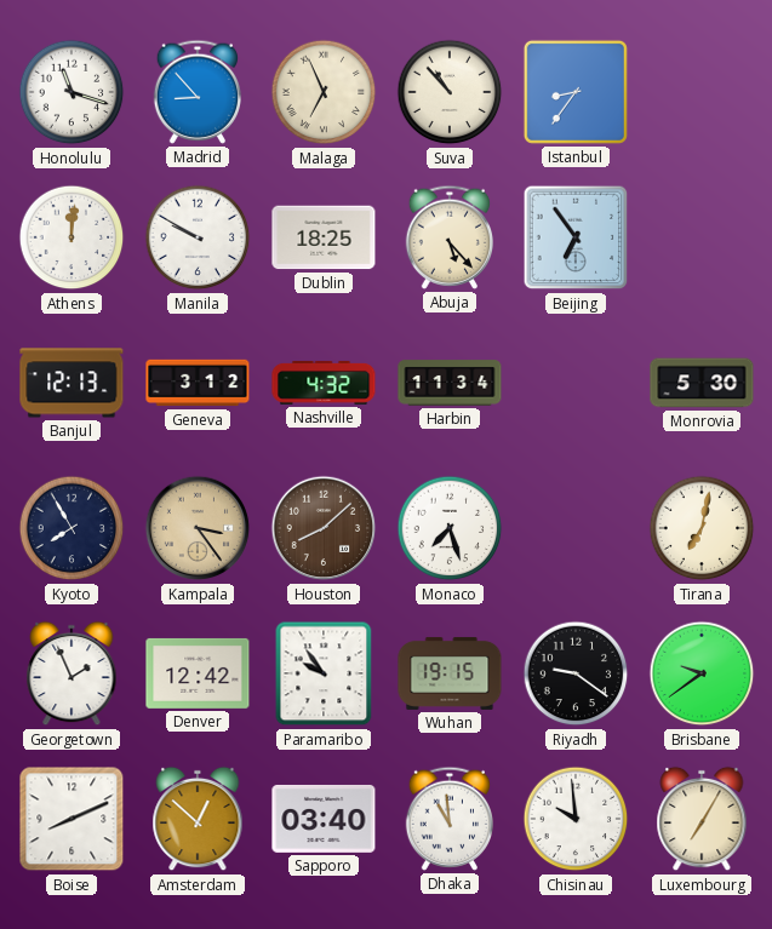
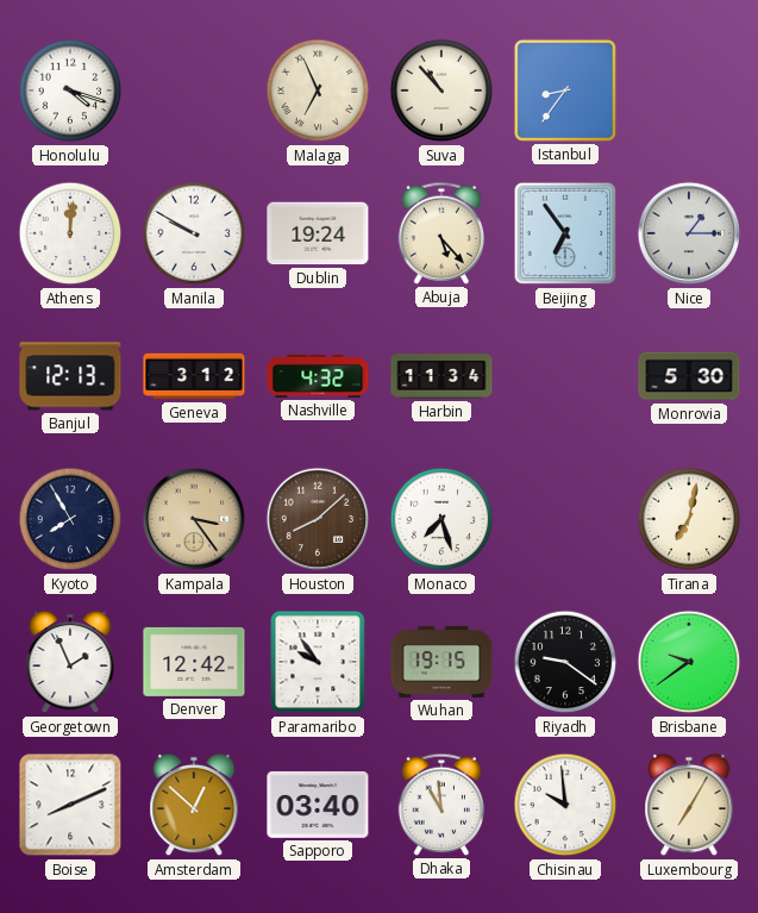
Honolulu: 11:18 -> 4:18 (70, 90)
Madrid: 8:53 -> none (196, 92)
Dublin: 18:25 -> 19:24 (318, 233)
Nice: none -> 1:15 (689, 233)
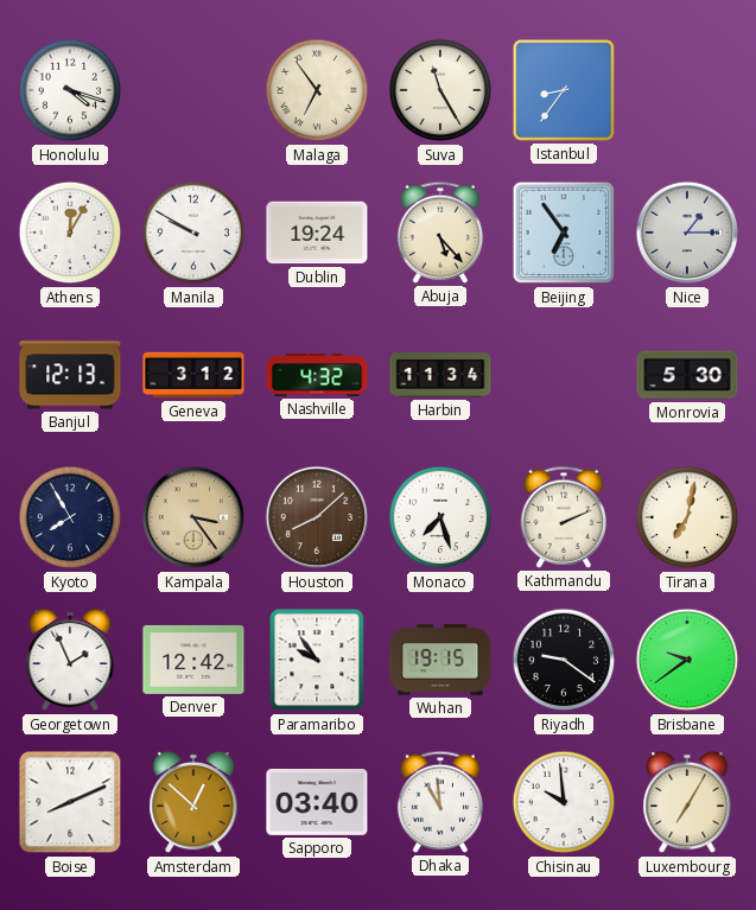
Malaga: 6:56 -> 6:54 (317, 90)
Suva: 10:53 -> 11:25 (440, 90)
Athens: 12:01 -> 12:05 (70, 233)
Kathmandu: none -> 2:11 (563, 517)
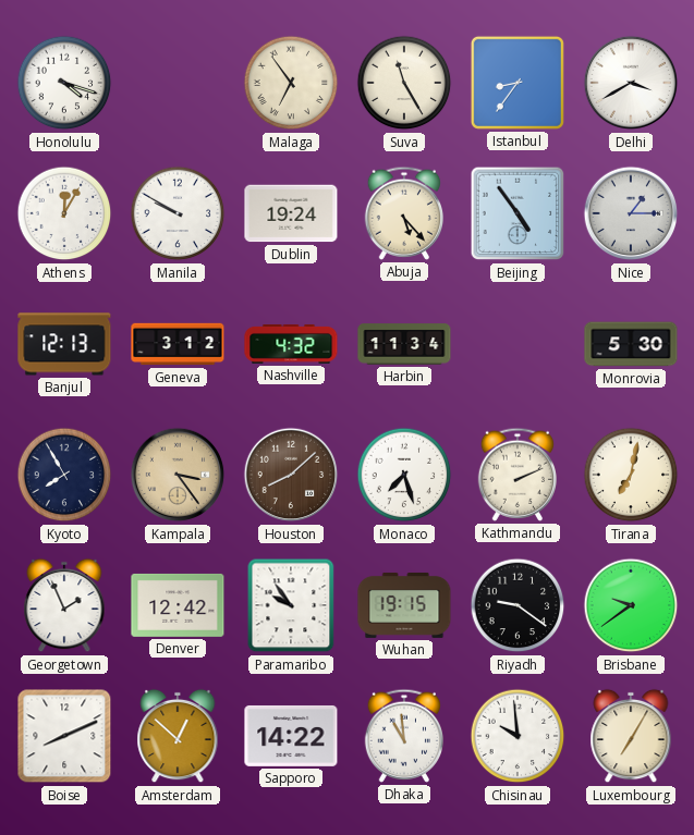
Delhi: none -> 3:40 (631, 83)
Beijing: 6:54 -> 4:54 (518, 213)
Sapporo: 03:40 -> 14:22 (291, 736)
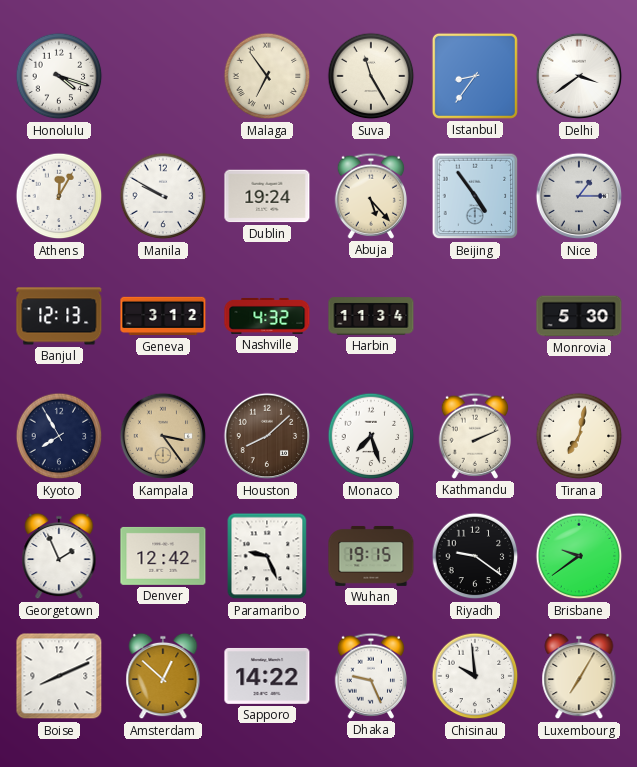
Delhi: 3:40 -> 3:39 (579, 76)
Paramaribo: 9:54 -> 9:26 (267, 556)
Dhaka: 10:59 -> 9:26 (370, 676)
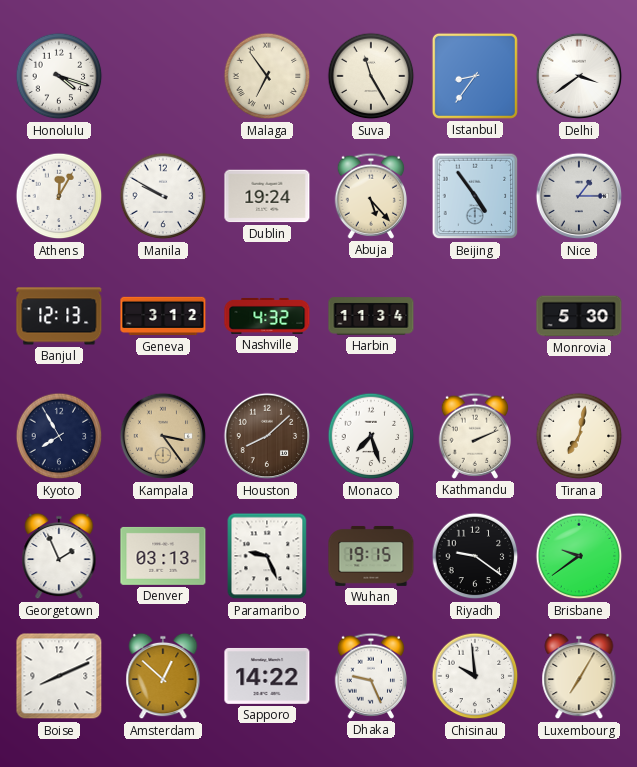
Denver: 12:42 -> 03:13 (163, 556)
